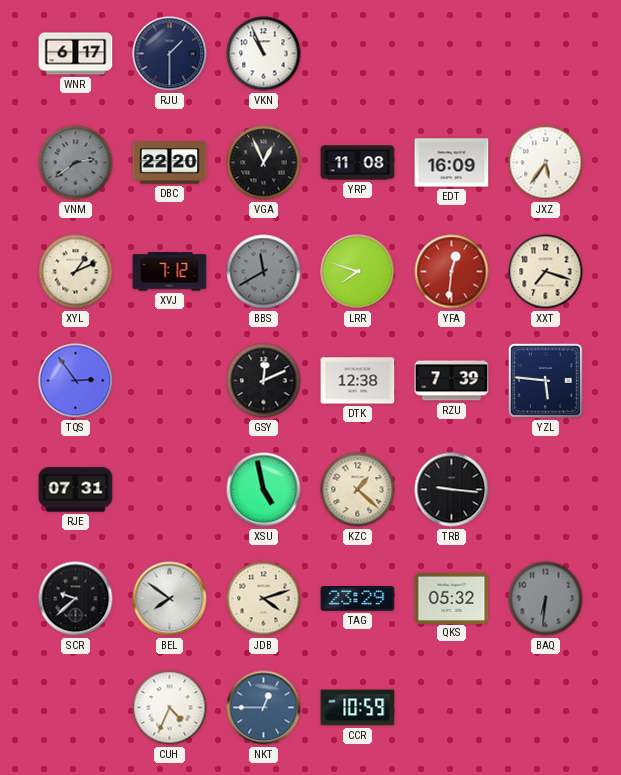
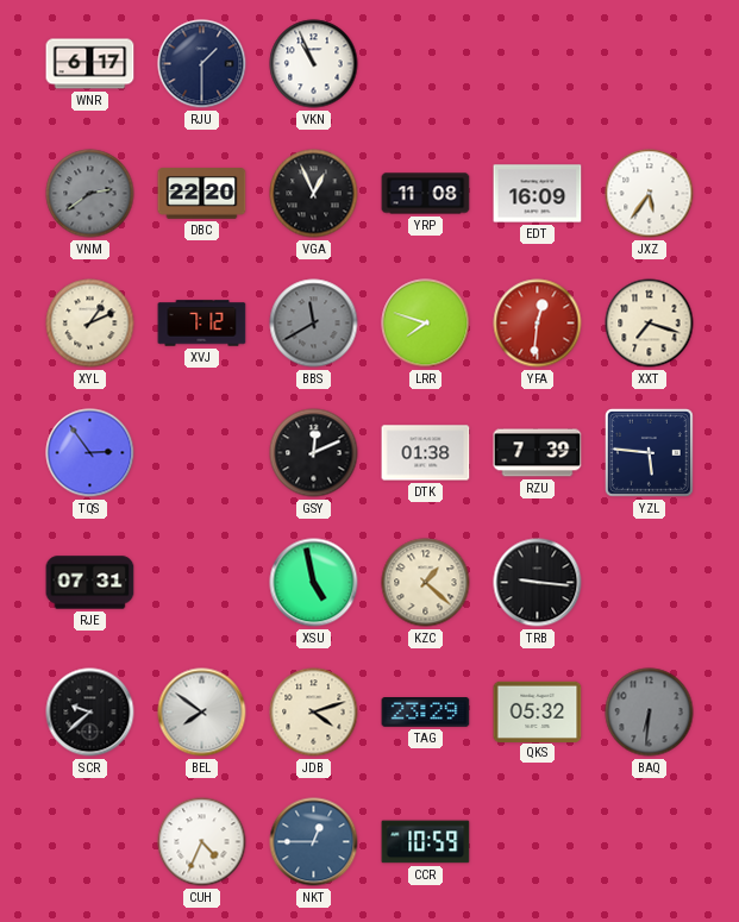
DTK: 12:38 -> 01:38 (426, 453)
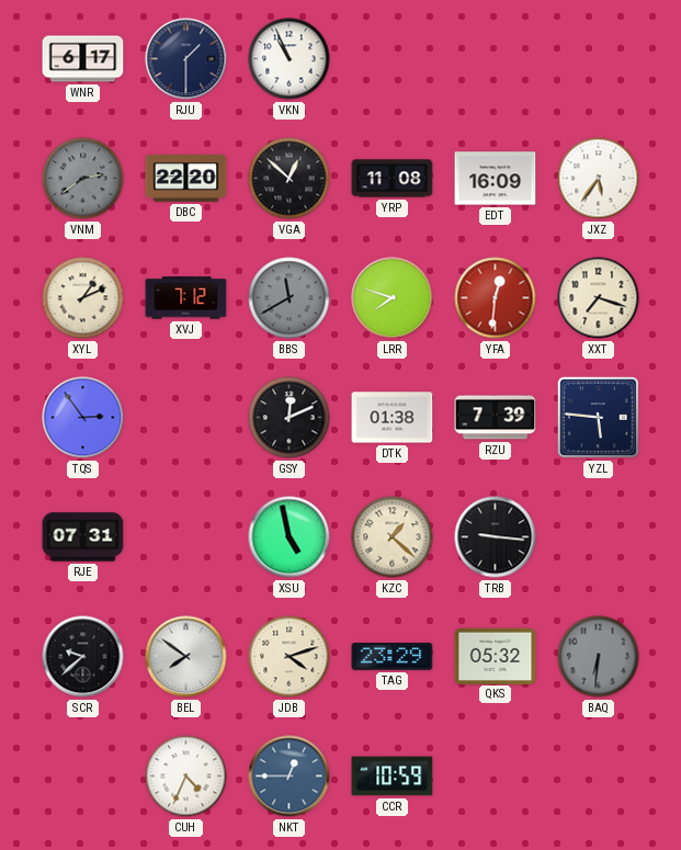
VGA: 12:56 -> 12:52 (290, 179)
